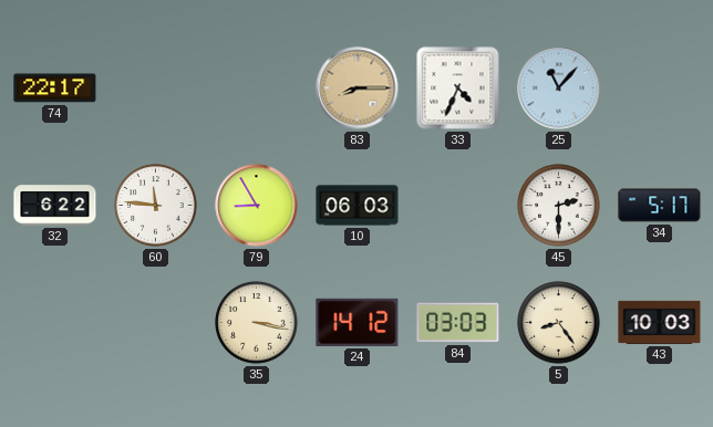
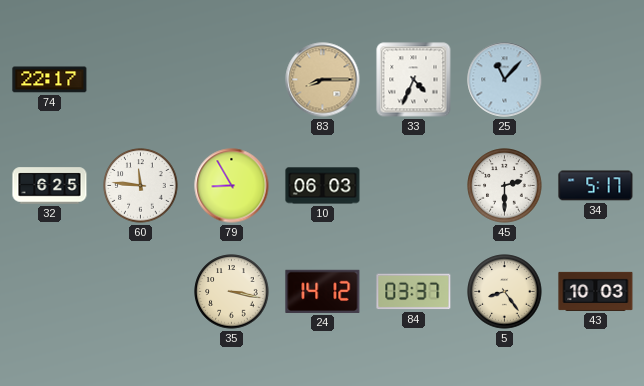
32: 6:22 -> 6:25 (50, 186)
84: 03:03 -> 03:37 (414, 292)
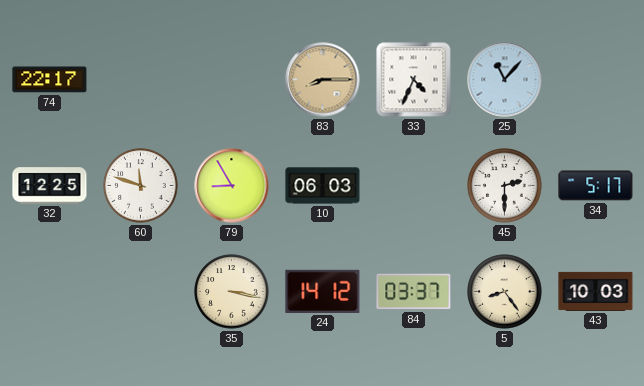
32: 6:25 -> 12:25 (50, 186)
60: 11:46 -> 11:48 (141, 186)
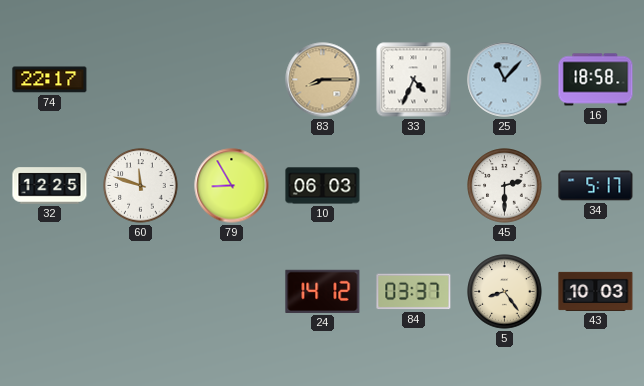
16: none -> 18:58 (596, 80)
35: 3:17 -> none (232, 292)
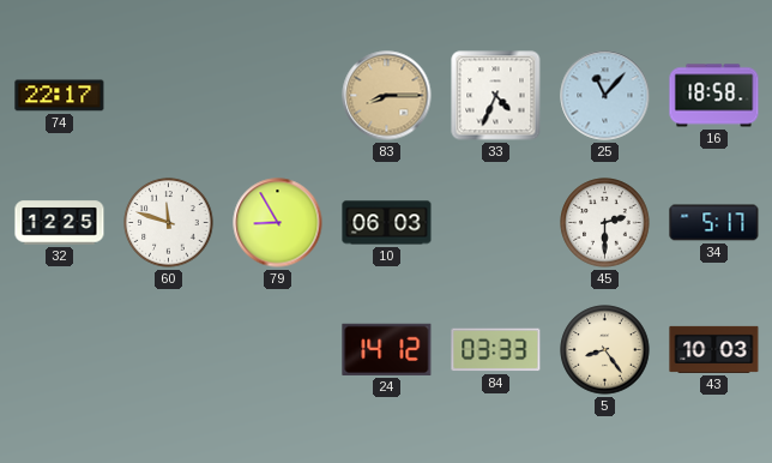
84: 03:37 -> 03:33 (496, 350)
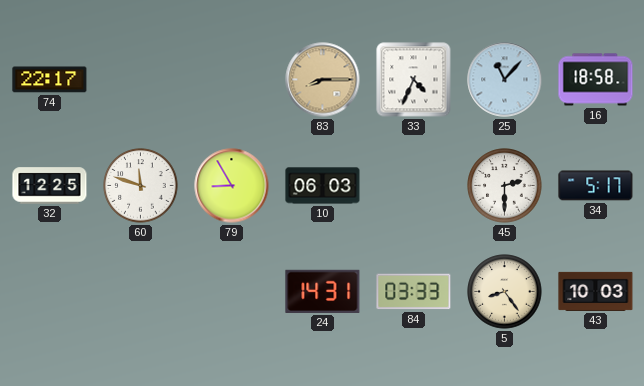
24: 14:12 -> 14:31 (323, 291)
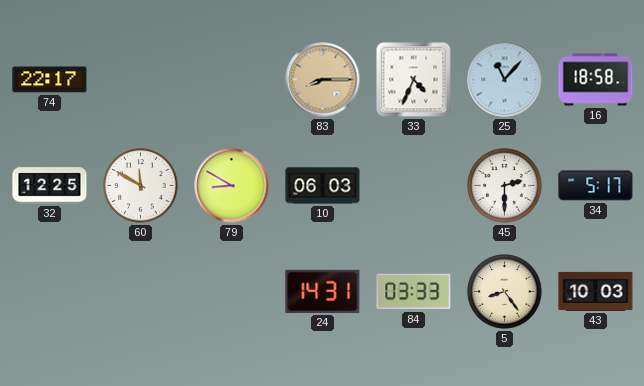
60: 11:48 -> 11:50 (141, 186)
79: 8:55 -> 8:50 (232, 186)
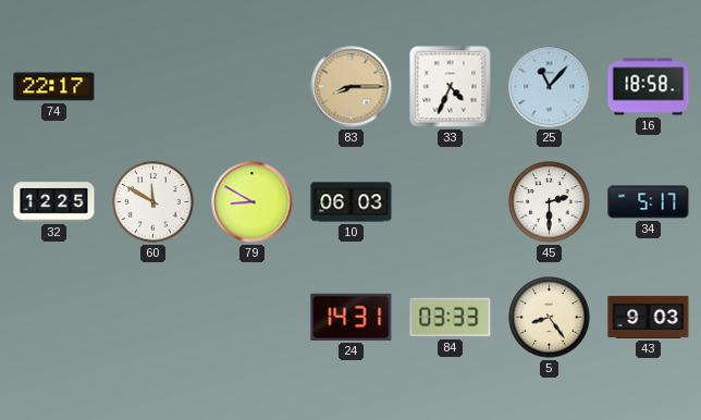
43: 10:03 -> 9:03 (649, 317)
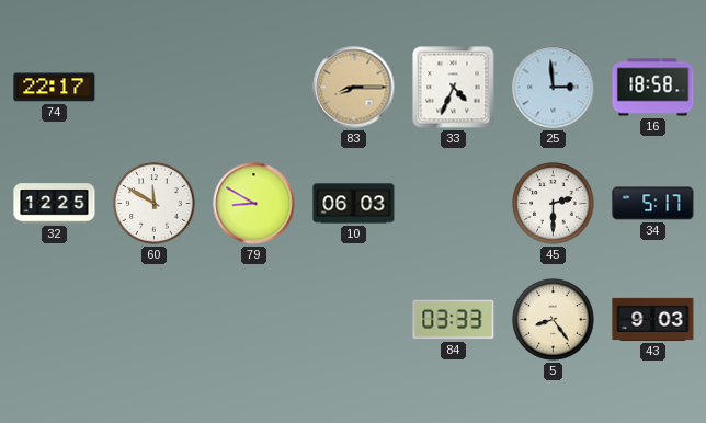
25: 11:07 -> 2:59 (554, 88)
24: 14:31 -> none (352, 317)
